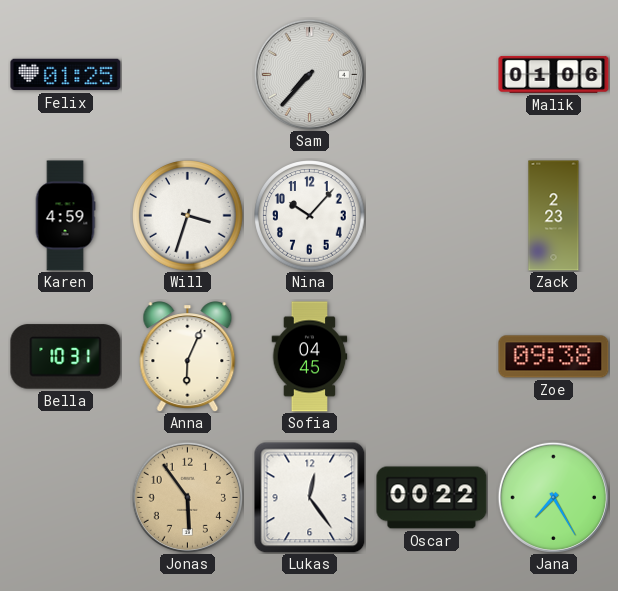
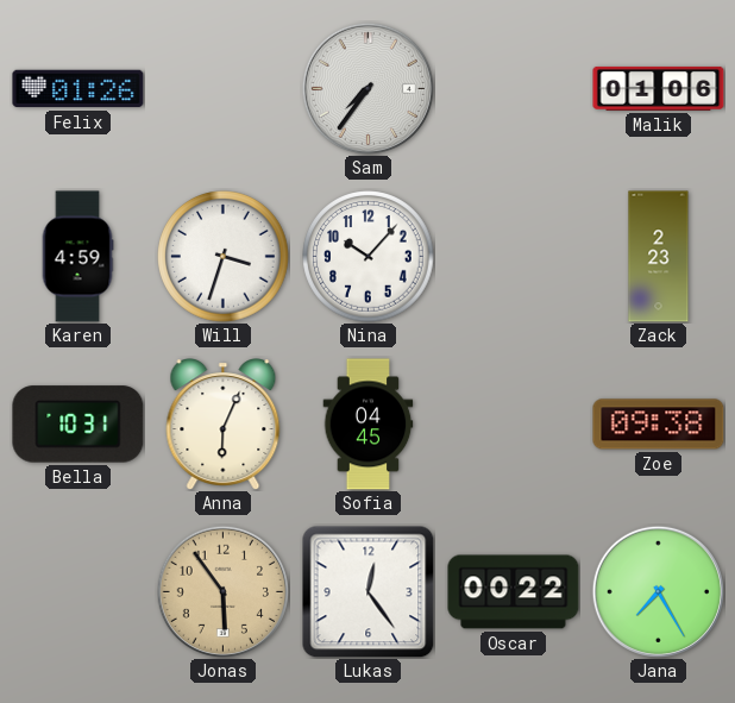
Felix: 01:25 -> 01:26 (78, 89)
Sam: 7:37 -> 7:36 (367, 88)
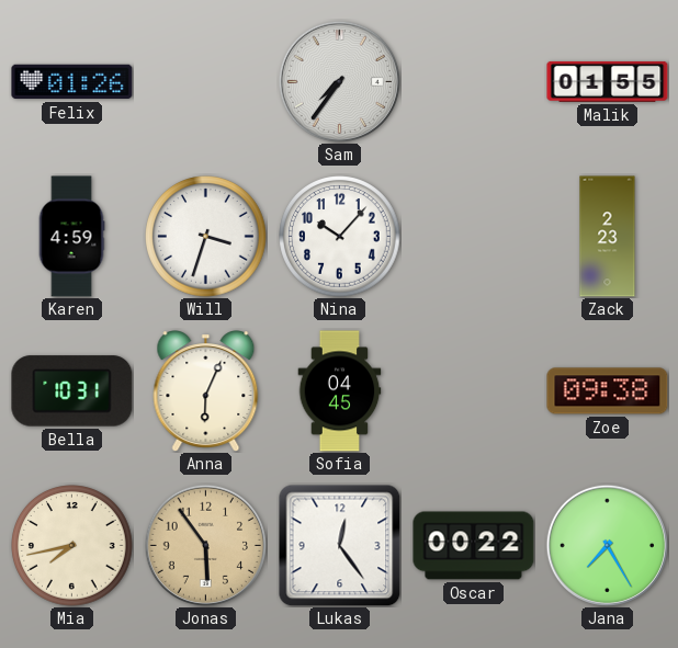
Malik: 01:06 -> 01:55 (608, 81)
Mia: none -> 7:43 (72, 546)
